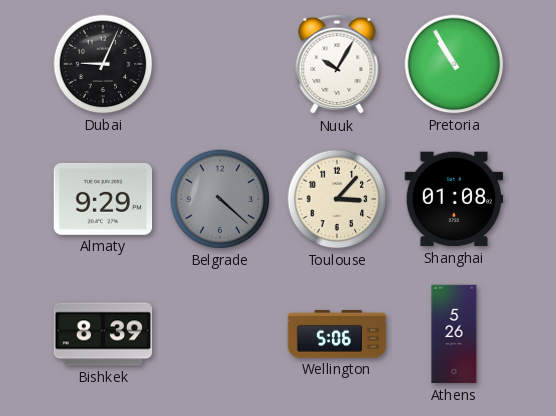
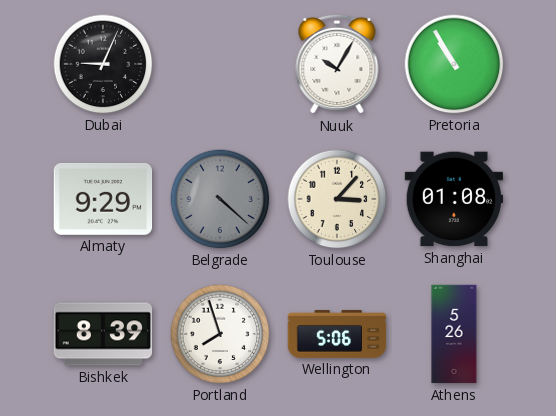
Portland: none -> 7:57 (220, 334)
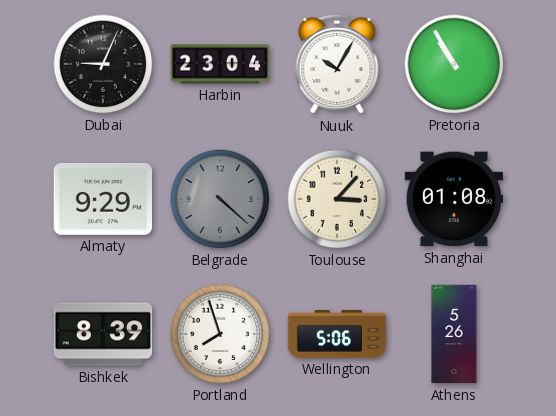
Harbin: none -> 23:04 (220, 64)
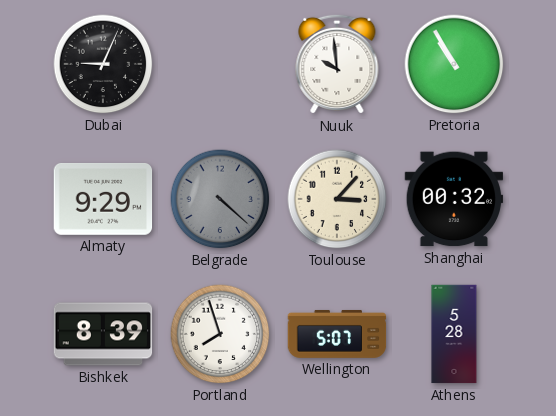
Harbin: 23:04 -> none (220, 64)
Nuuk: 10:05 -> 9:59 (337, 64)
Shanghai: 01:08 -> 00:32 (454, 199)
Wellington: 5:06 -> 5:07 (337, 334)
Athens: 5:26 -> 5:28 (454, 334)
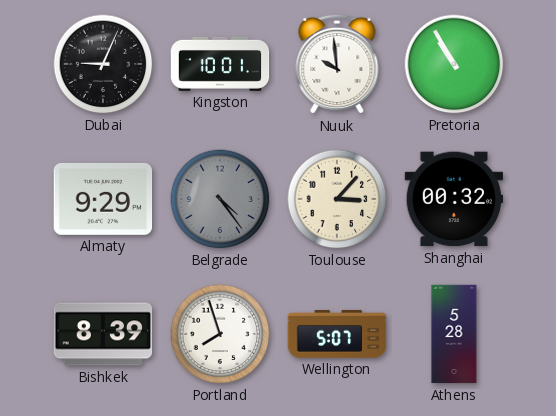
Kingston: none -> 10:01 (220, 64)
Belgrade: 4:22 -> 4:24 (220, 199)
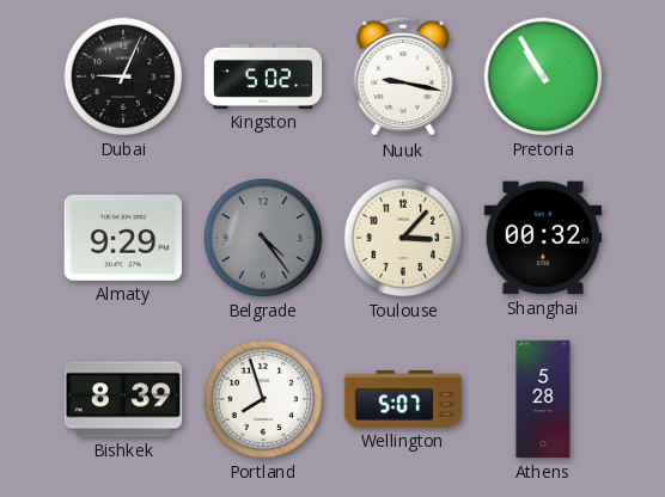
Kingston: 10:01 -> 5:02 (263, 76)
Nuuk: 9:59 -> 9:17 (403, 76)
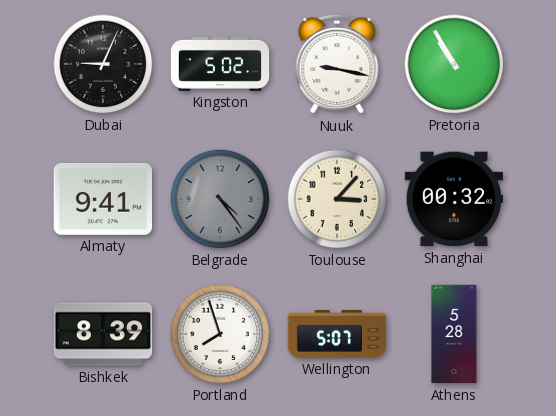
Almaty: 9:29 -> 9:41 (103, 199)
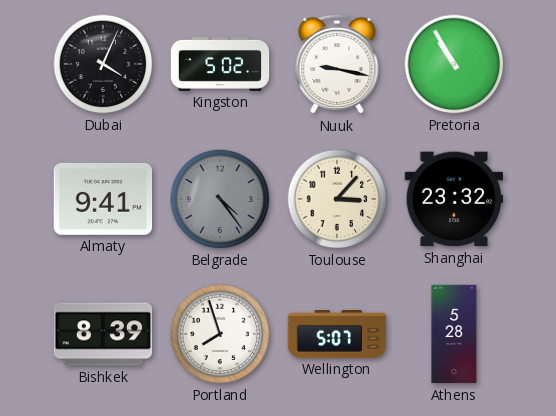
Dubai: 9:04 -> 4:04 (103, 64)
Shanghai: 00:32 -> 23:32 (454, 199)
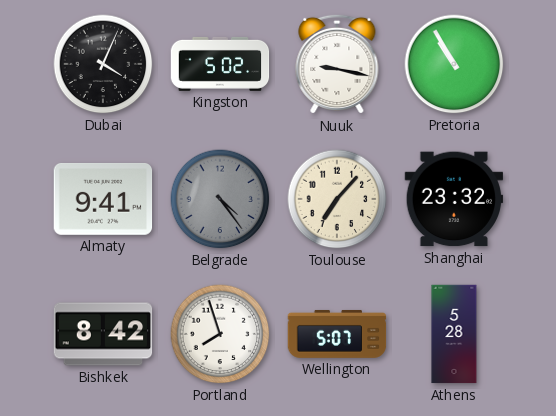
Toulouse: 3:07 -> 7:07 (337, 199)
Bishkek: 8:39 -> 8:42 (103, 334)
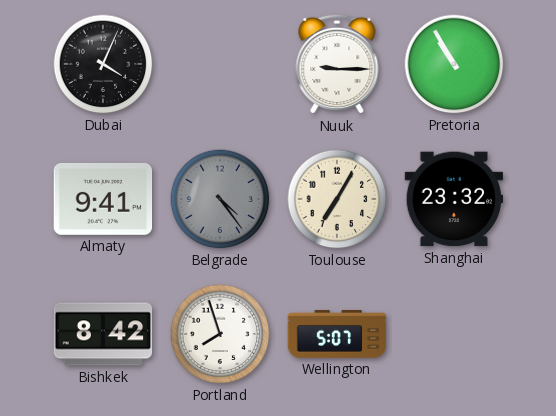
Kingston: 5:02 -> none (220, 64)
Nuuk: 9:17 -> 9:15 (337, 64)
Toulouse: 7:07 -> 7:05 (337, 199)
Athens: 5:28 -> none (454, 334)
